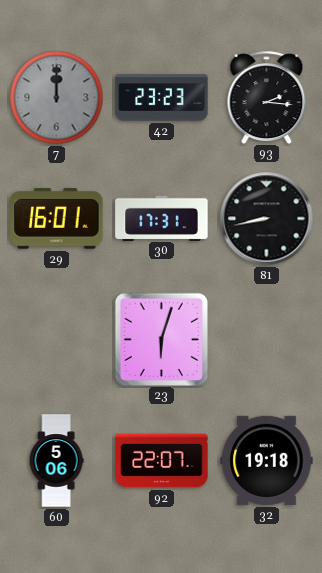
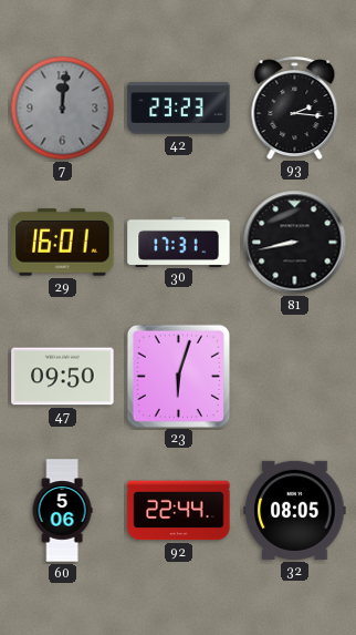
7: 12:00 -> 12:01 (63, 109)
47: none -> 09:50 (63, 377)
92: 22:07 -> 22:44 (179, 511)
32: 19:18 -> 08:05 (295, 510)
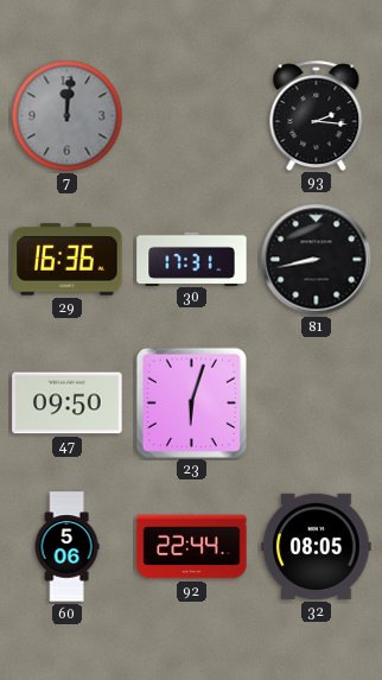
42: 23:23 -> none (179, 109)
29: 16:01 -> 16:36 (68, 260)
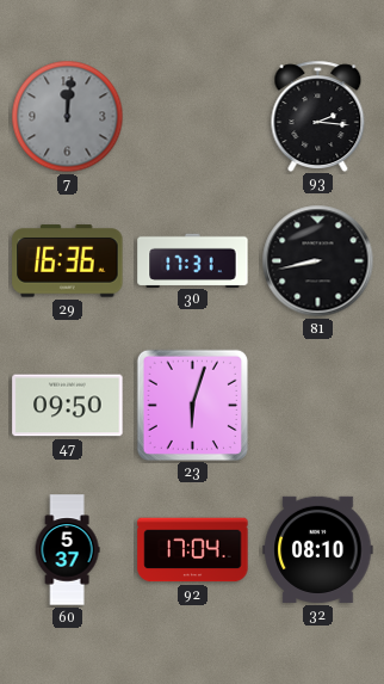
60: 5:06 -> 5:37 (67, 550)
92: 22:44 -> 17:04 (193, 550)
32: 08:05 -> 08:10 (318, 549)
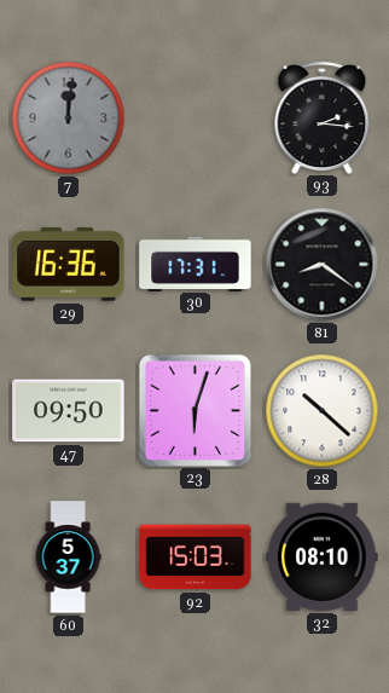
81: 8:43 -> 8:21 (323, 265)
28: none -> 10:22 (323, 411)
92: 17:04 -> 15:03 (196, 558)
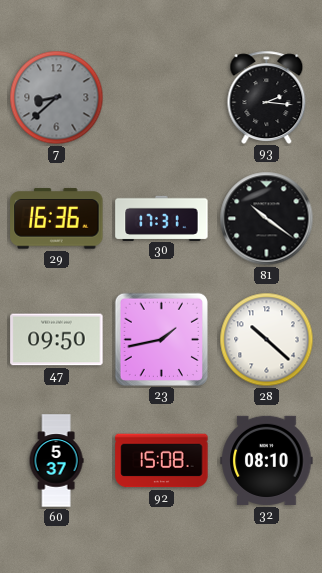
7: 12:01 -> 8:38 (57, 98)
81: 8:21 -> 10:21 (267, 219)
23: 6:03 -> 1:43 (161, 339)
92: 15:03 -> 15:08 (162, 461)
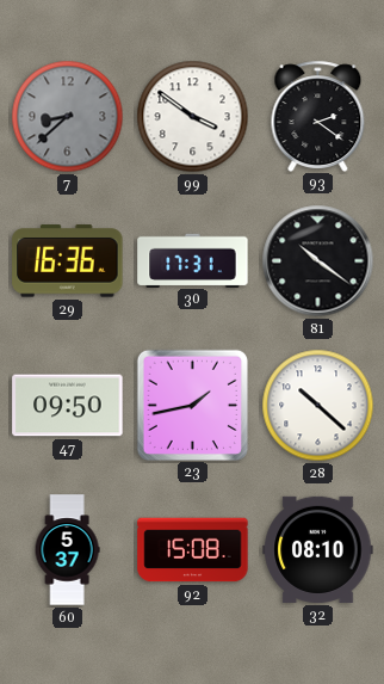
99: none -> 3:51 (193, 117)
93: 2:16 -> 2:21 (318, 116)
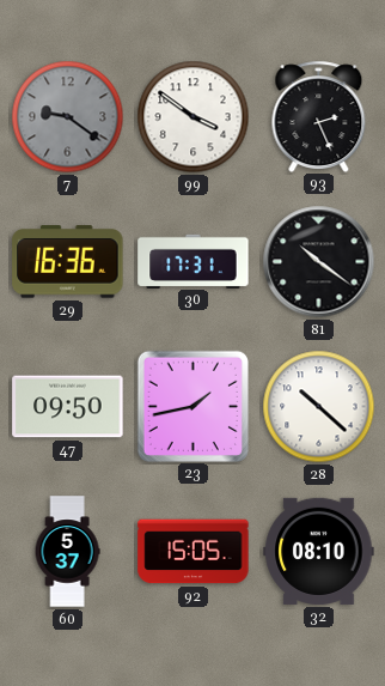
7: 8:38 -> 9:21 (68, 117)
93: 2:21 -> 2:26 (319, 116)
92: 15:08 -> 15:05 (194, 552)
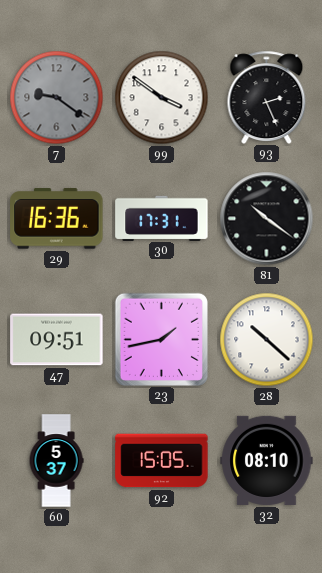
47: 09:50 -> 09:51 (57, 340)
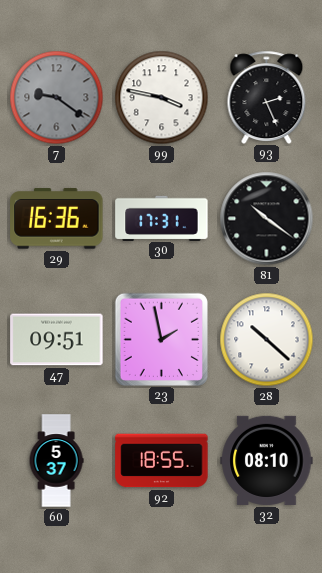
99: 3:51 -> 3:47 (162, 98)
23: 1:43 -> 1:58 (161, 339)
92: 15:05 -> 18:55 (162, 461)
